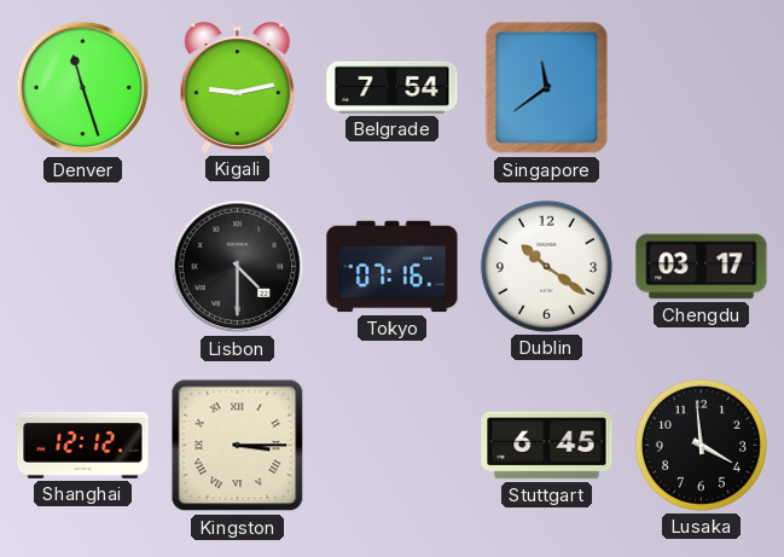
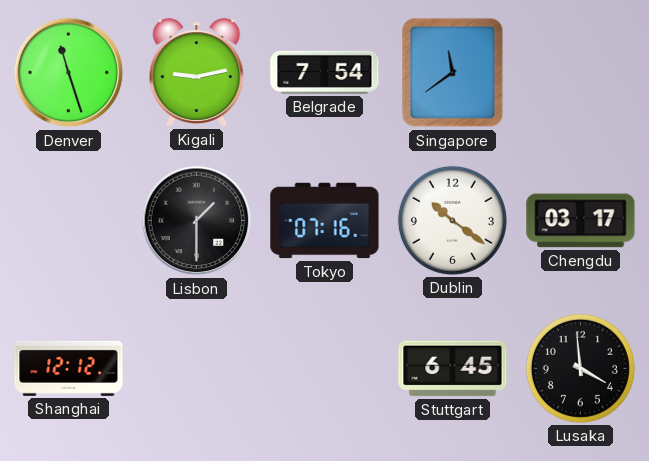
Lisbon: 4:30 -> 1:30 (197, 221)
Kingston: 3:15 -> none (238, 446)
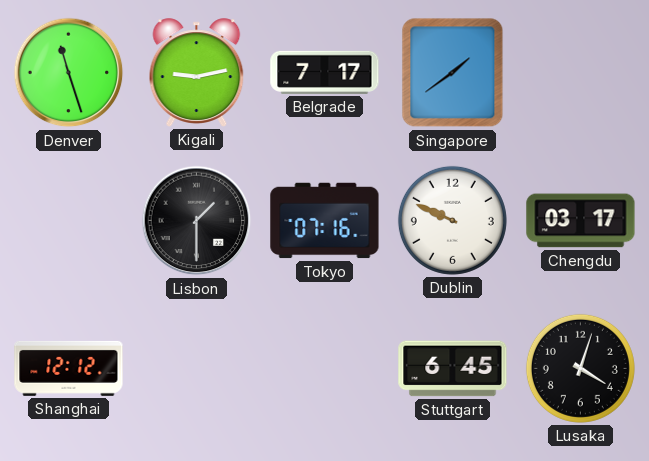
Belgrade: 7:54 -> 7:17 (325, 72)
Singapore: 11:39 -> 1:39 (453, 73)
Dublin: 10:21 -> 9:49 (452, 220)
Lusaka: 3:59 -> 4:03 (580, 368)
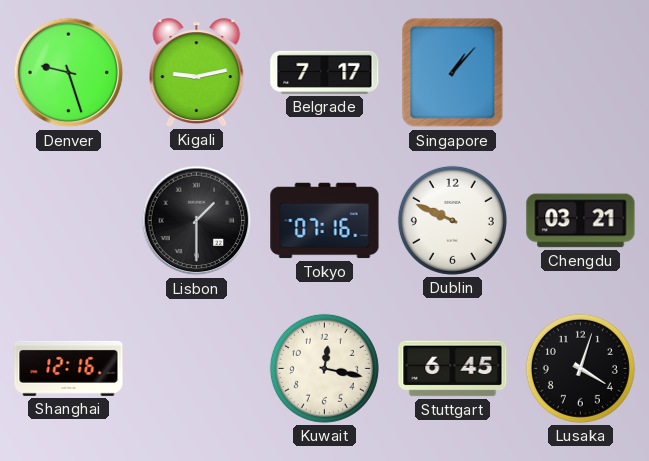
Denver: 11:27 -> 9:27 (69, 73)
Singapore: 1:39 -> 1:07 (453, 73)
Chengdu: 03:17 -> 03:21 (581, 221)
Shanghai: 12:12 -> 12:16 (69, 368)
Kuwait: none -> 12:17 (324, 368)
